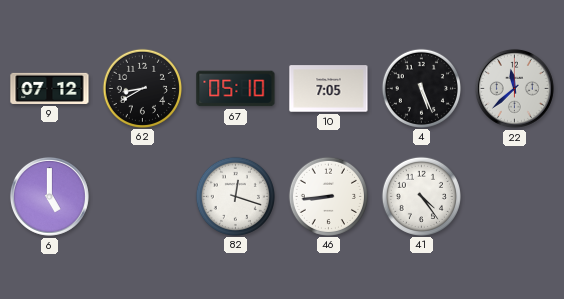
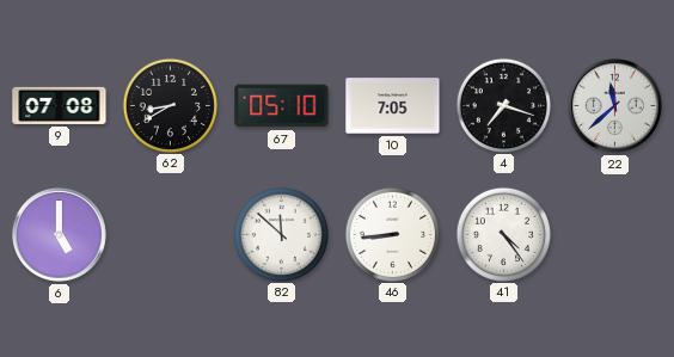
9: 07:12 -> 07:08 (60, 105)
4: 5:26 -> 7:18 (503, 105)
82: 12:18 -> 11:52 (281, 234)
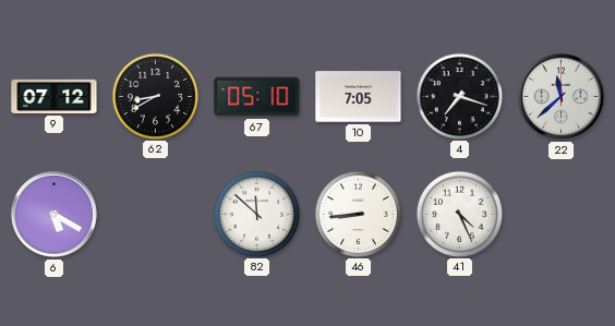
9: 07:08 -> 07:12 (55, 96)
6: 5:00 -> 5:20 (53, 214)
41: 4:24 -> 4:26 (459, 214)
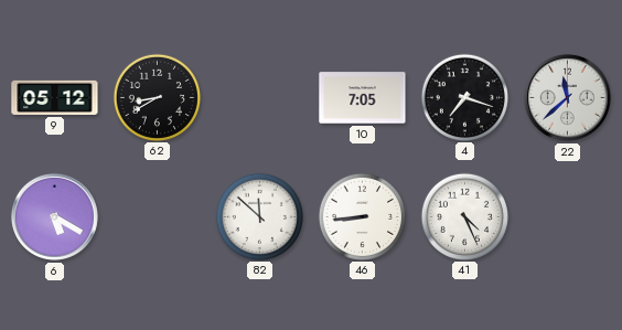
9: 07:12 -> 05:12 (55, 97)
67: 05:10 -> none (257, 97)
